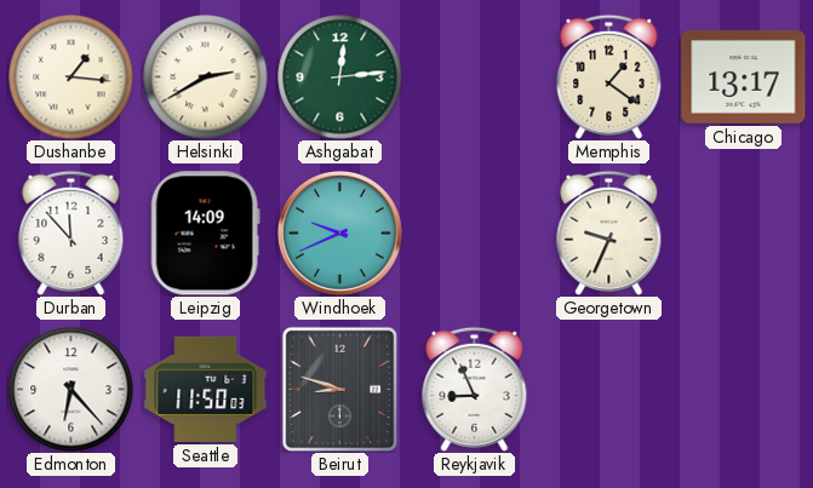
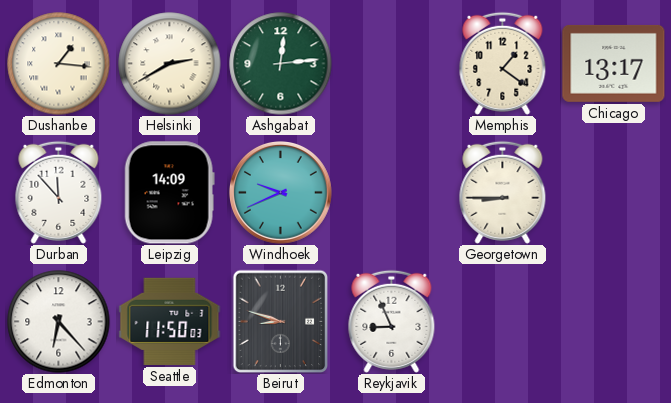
Georgetown: 9:34 -> 8:45 (503, 192)
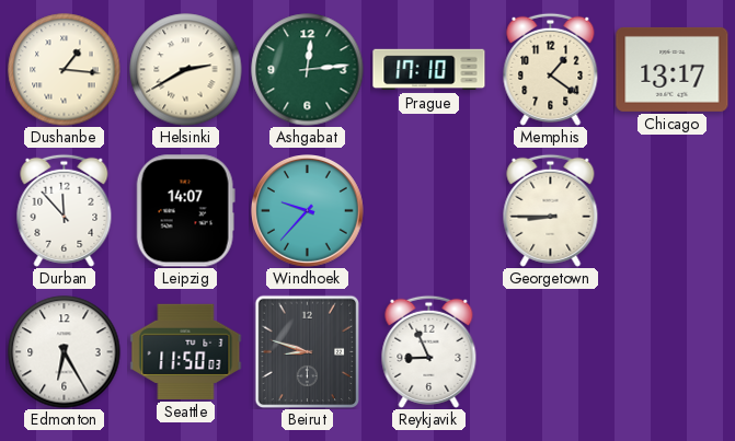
Prague: none -> 17:10 (429, 70)
Leipzig: 14:09 -> 14:07 (185, 211)
Windhoek: 9:41 -> 9:37 (308, 211)
Edmonton: 6:23 -> 6:25 (65, 352)
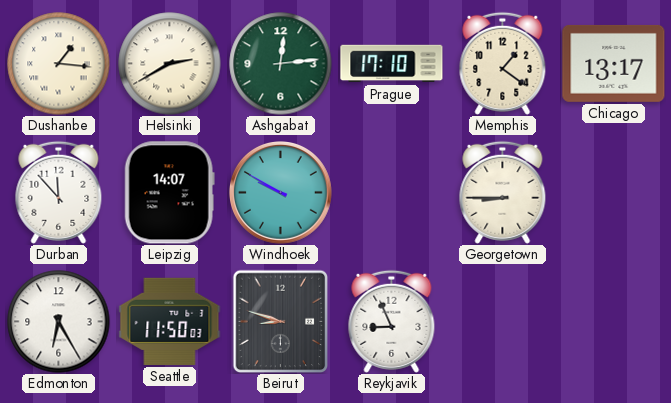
Windhoek: 9:37 -> 9:50 (281, 193)
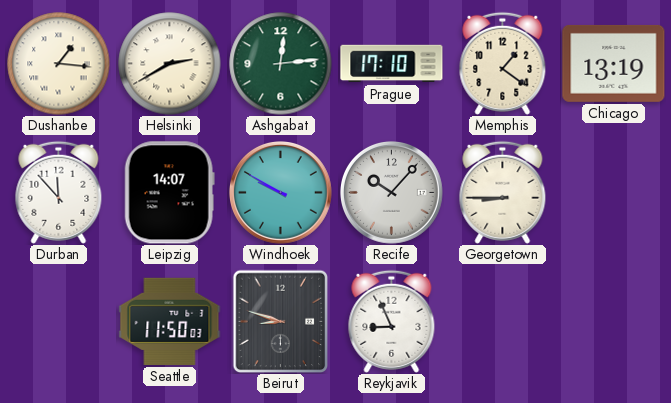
Chicago: 13:17 -> 13:19 (614, 63)
Recife: none -> 10:07 (392, 193)
Edmonton: 6:25 -> none (59, 322)
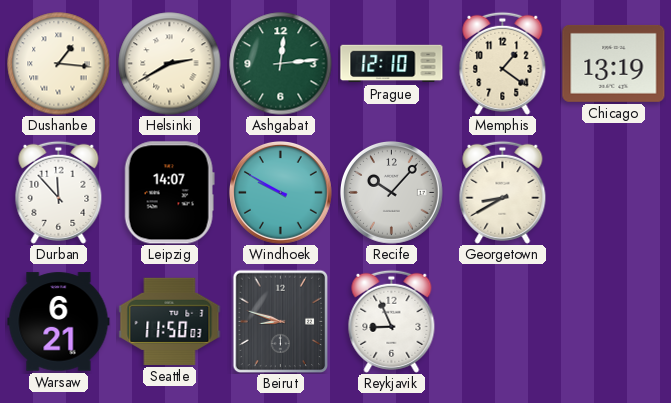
Prague: 17:10 -> 12:10 (392, 64)
Georgetown: 8:45 -> 8:40 (503, 192)
Warsaw: none -> 6:21 (59, 322)
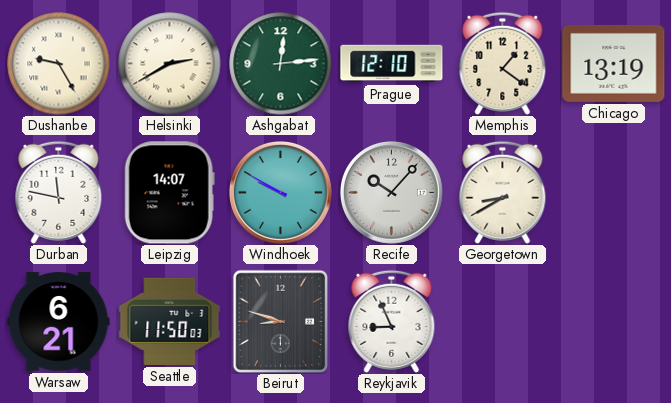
Dushanbe: 1:16 -> 9:25 (59, 64)
Durban: 11:53 -> 11:47 (59, 192)
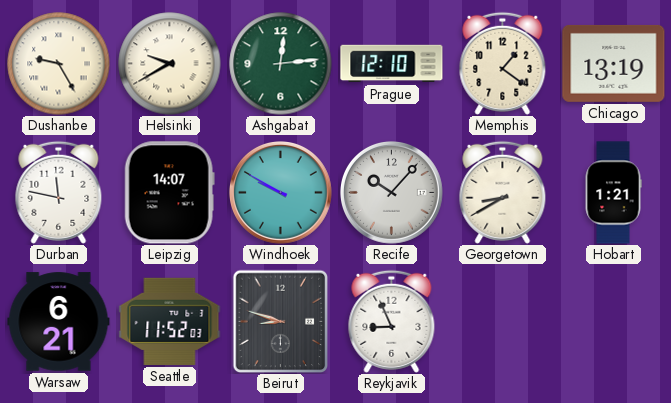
Helsinki: 2:40 -> 9:40 (170, 64)
Hobart: none -> 1:21 (613, 193)
Seattle: 11:50 -> 11:52 (170, 321)
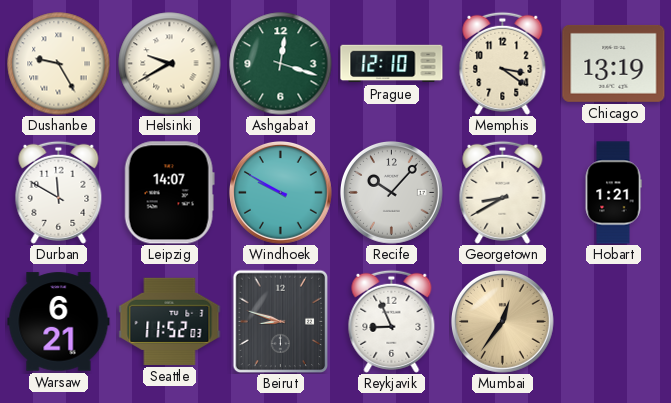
Ashgabat: 12:14 -> 12:18 (281, 64)
Memphis: 1:21 -> 3:21 (503, 63)
Durban: 11:47 -> 11:50 (59, 192)
Mumbai: none -> 12:36 (503, 322)
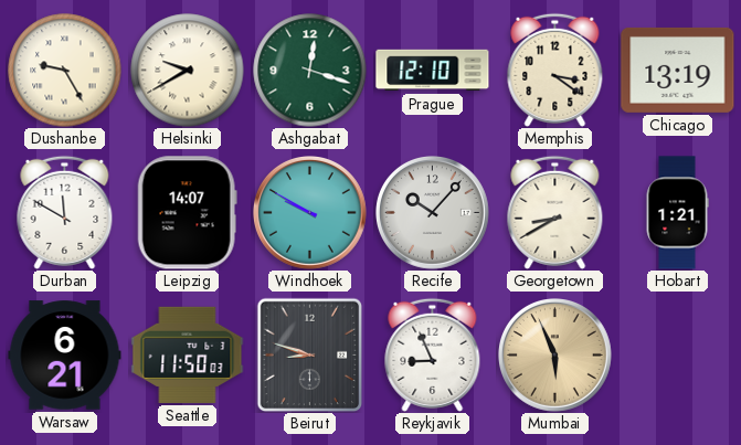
Seattle: 11:52 -> 11:50 (188, 354)
Mumbai: 12:36 -> 5:56 (555, 356)
